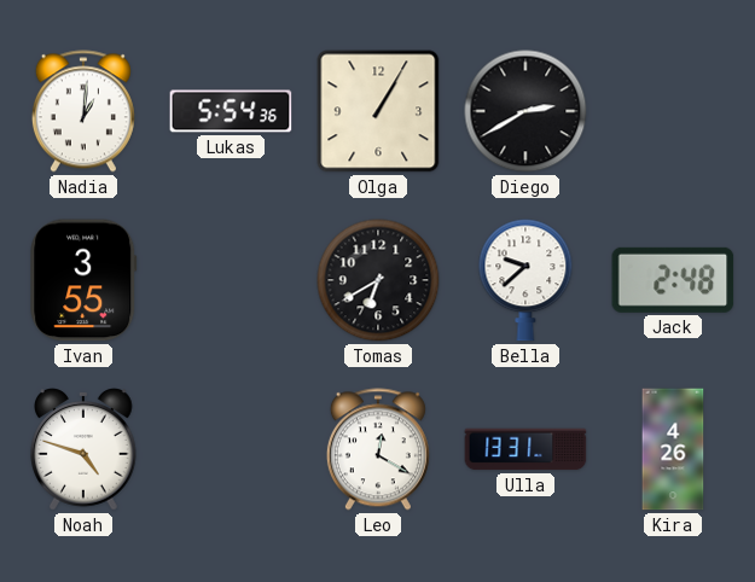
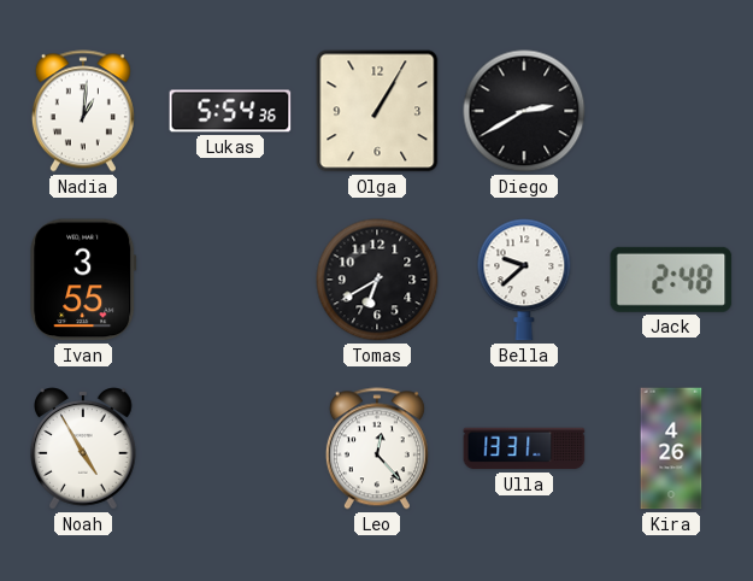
Noah: 4:48 -> 4:55 (84, 448)
Leo: 12:20 -> 12:23 (377, 448)
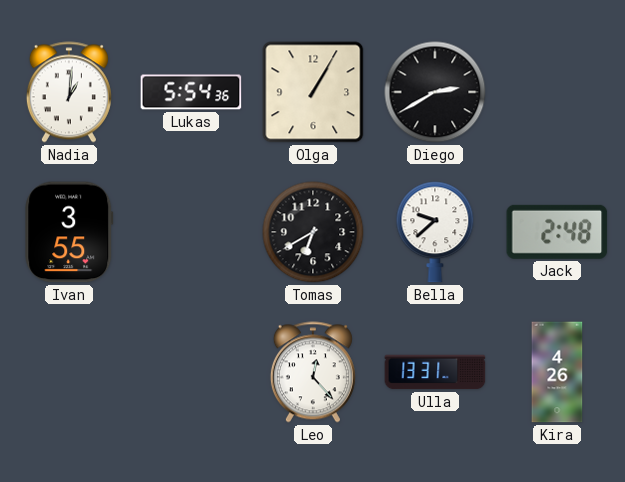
Noah: 4:55 -> none (84, 448)
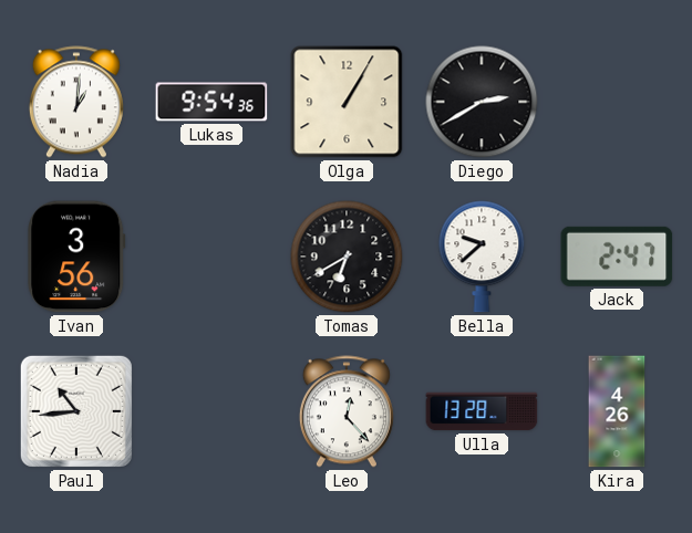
Lukas: 5:54 -> 9:54 (211, 102)
Ivan: 3:55 -> 3:56 (76, 257)
Jack: 2:48 -> 2:47 (617, 257)
Paul: none -> 10:44 (76, 411)
Ulla: 13:31 -> 13:28 (482, 411)
